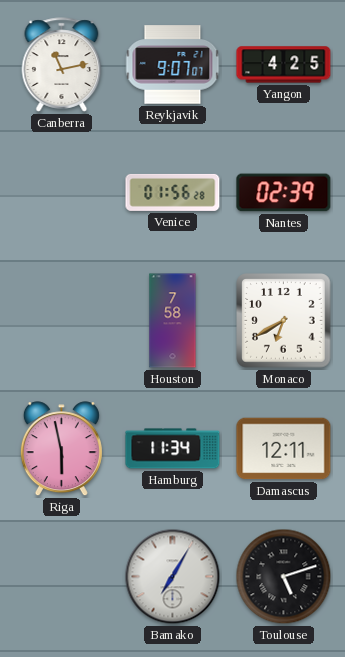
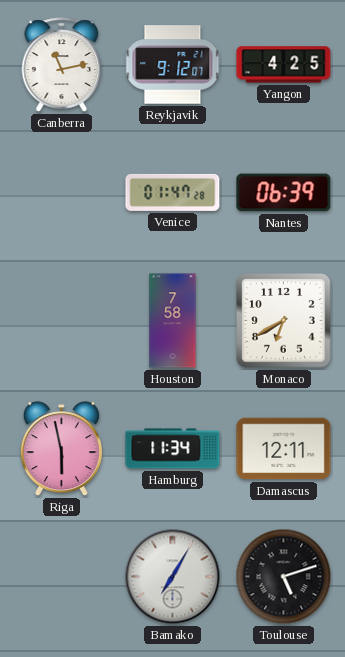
Reykjavik: 9:07 -> 9:12 (173, 65)
Venice: 01:56 -> 01:47 (173, 192)
Nantes: 02:39 -> 06:39 (284, 193)
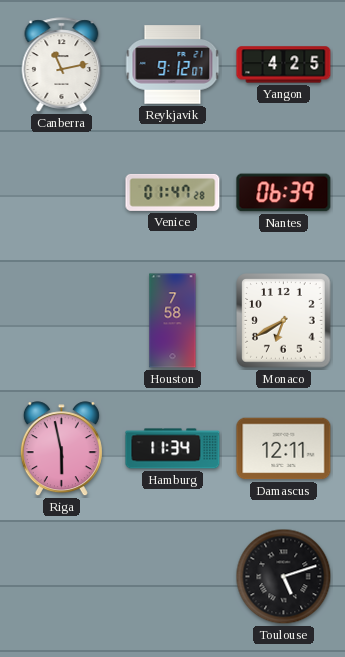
Bamako: 7:05 -> none (173, 577)
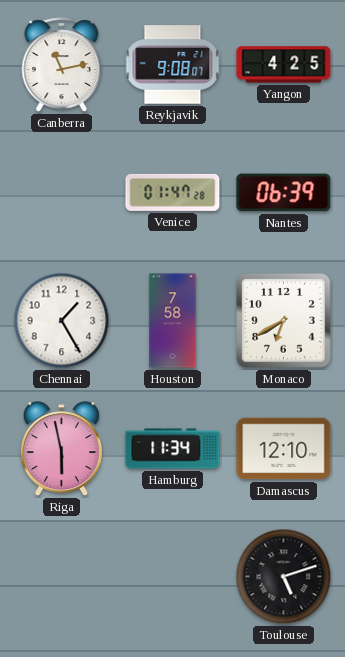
Reykjavik: 9:12 -> 9:08 (173, 65)
Chennai: none -> 1:25 (62, 321)
Damascus: 12:11 -> 12:10 (284, 449)
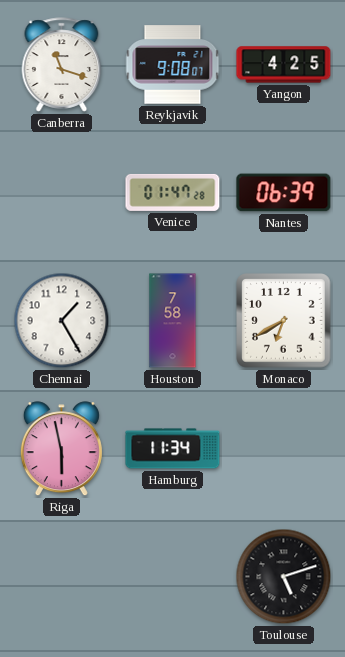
Canberra: 11:13 -> 11:18 (62, 65)
Damascus: 12:10 -> none (284, 449)
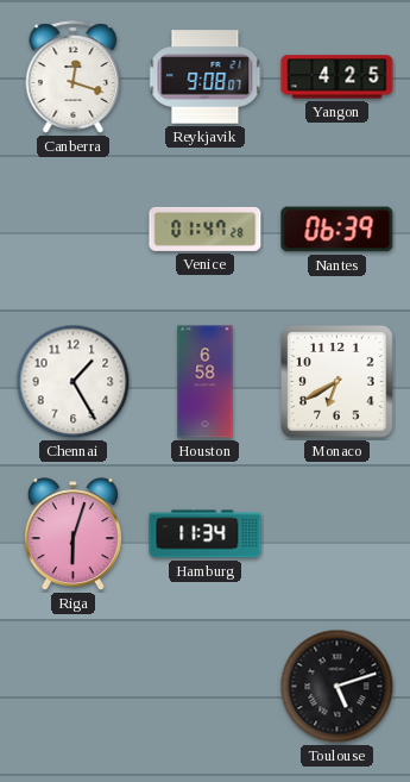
Canberra: 11:18 -> 12:18 (74, 77)
Houston: 7:58 -> 6:58 (206, 382)
Riga: 5:58 -> 6:03 (72, 534)
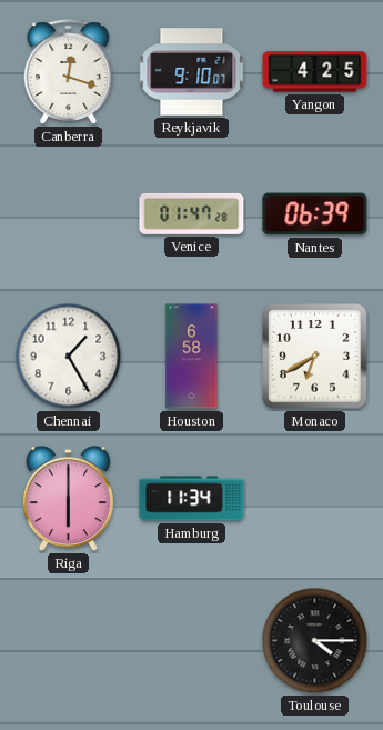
Reykjavik: 9:08 -> 9:10 (192, 72)
Riga: 6:03 -> 6:00 (68, 499)
Toulouse: 5:12 -> 4:15 (315, 641)
